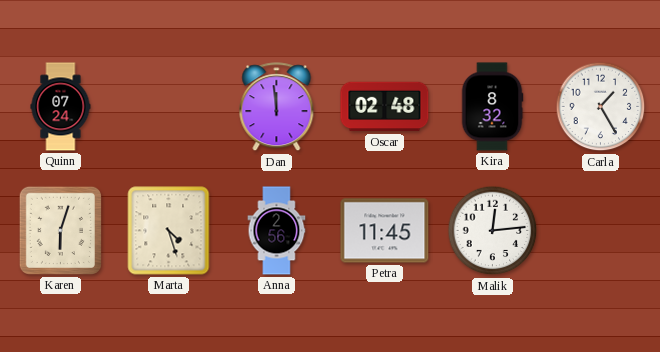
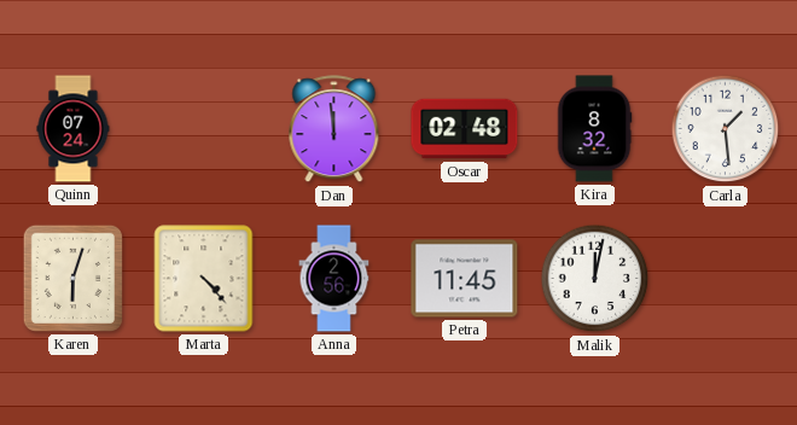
Carla: 1:25 -> 1:29 (726, 129)
Marta: 4:27 -> 4:23 (204, 279)
Malik: 12:14 -> 12:02 (595, 279)
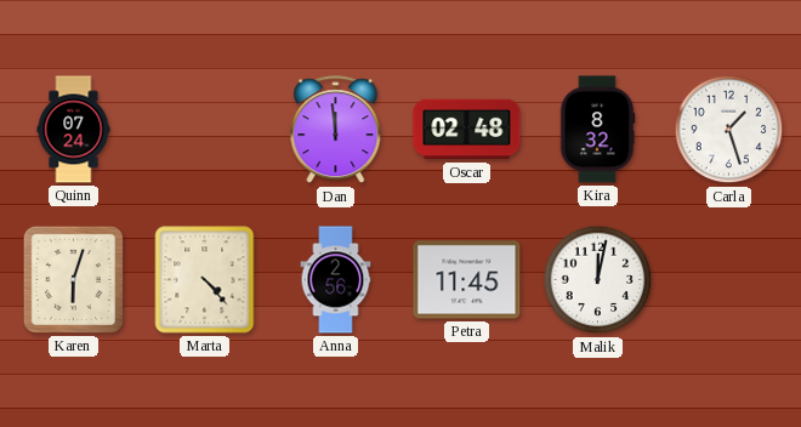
Carla: 1:29 -> 1:27 (729, 130)
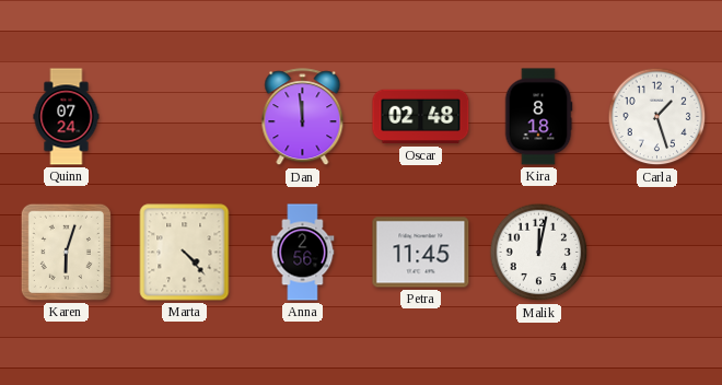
Kira: 8:32 -> 8:18 (538, 117)
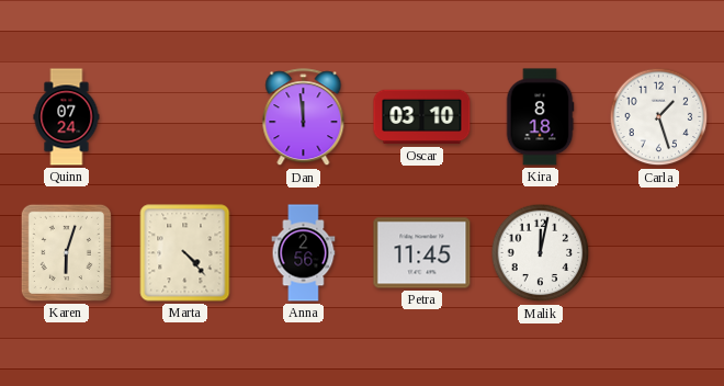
Oscar: 02:48 -> 03:10 (422, 117)
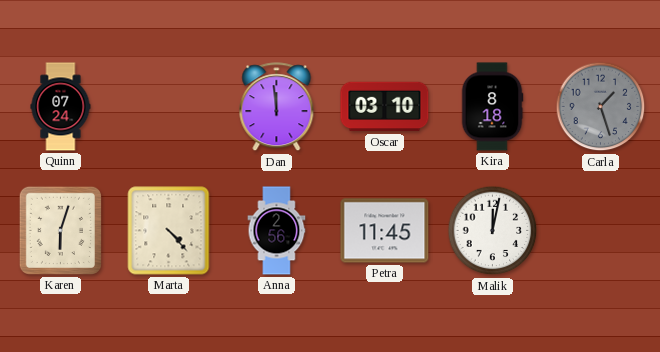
Carla dial: white -> grey (601, 107)
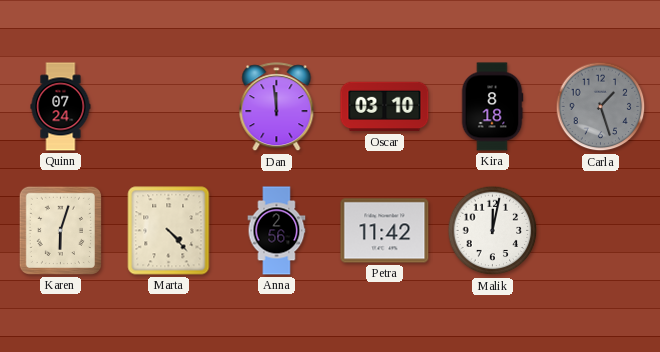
Petra: 11:45 -> 11:42 (385, 231)
